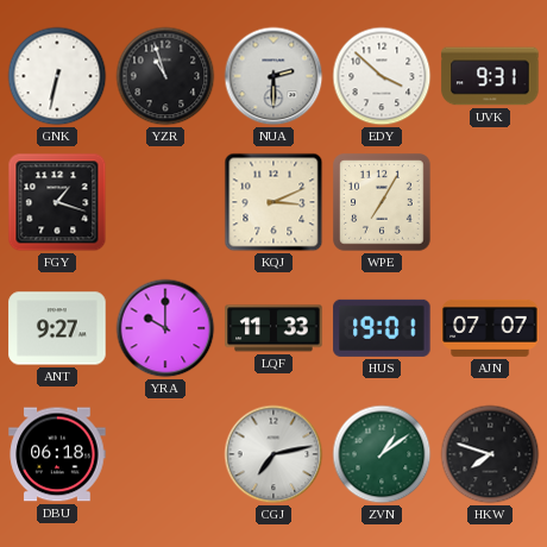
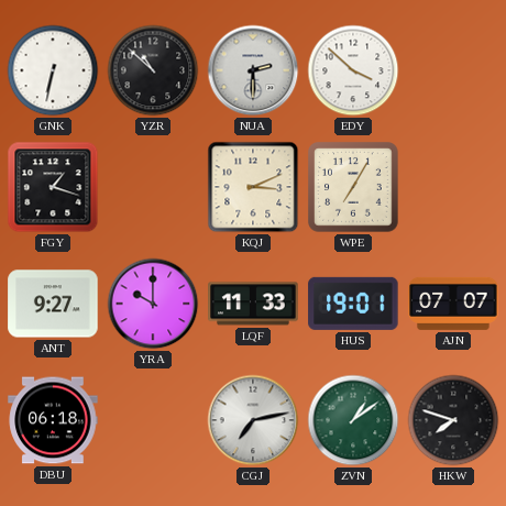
YZR: 10:57 -> 10:52 (153, 70)
UVK: 9:31 -> none (490, 76)
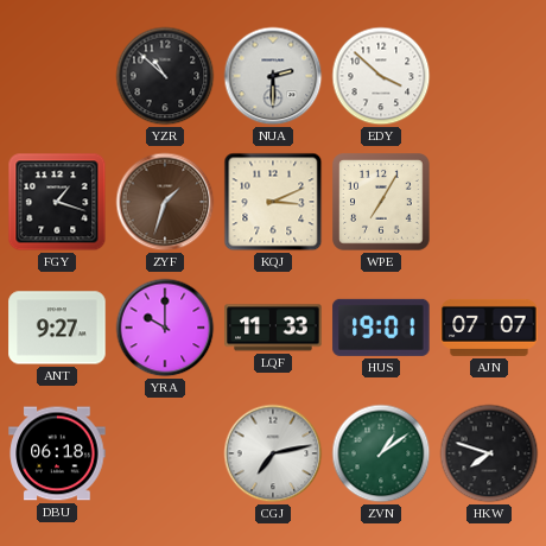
GNK: 6:32 -> none (53, 70)
ZYF: none -> 1:33 (165, 202)
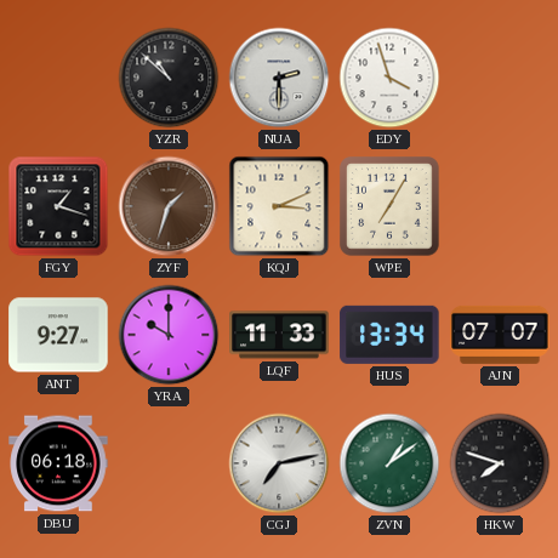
EDY: 3:52 -> 3:57 (389, 78)
HUS: 19:01 -> 13:34 (389, 335)
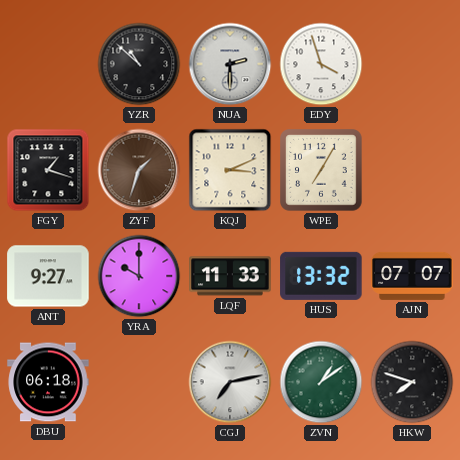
HUS: 13:34 -> 13:32 (321, 276)
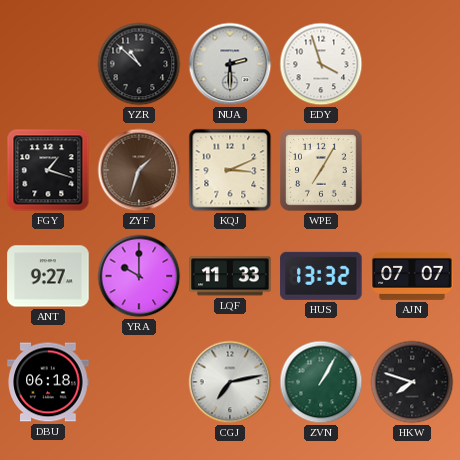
ZVN: 1:09 -> 1:05 (321, 382)
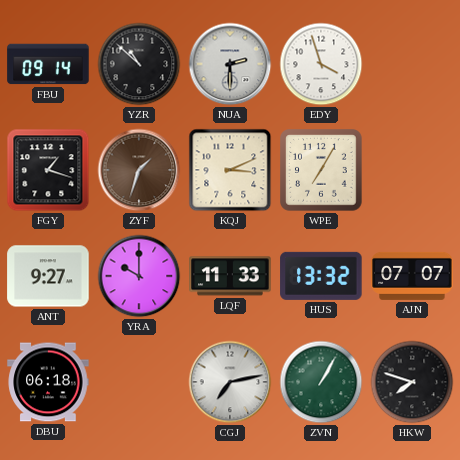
FBU: none -> 09:14 (48, 64)
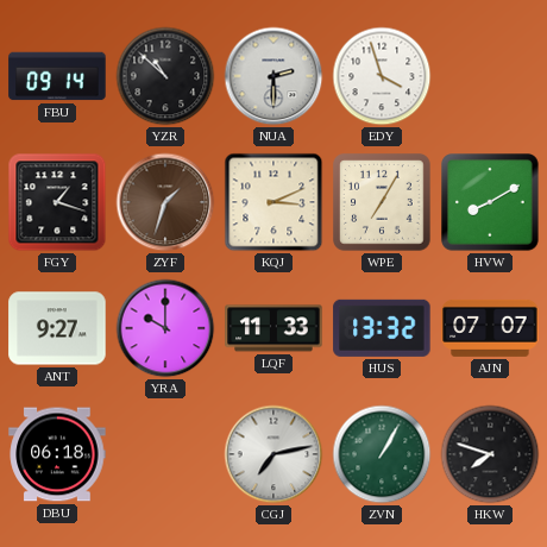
HVW: none -> 8:10 (491, 203)
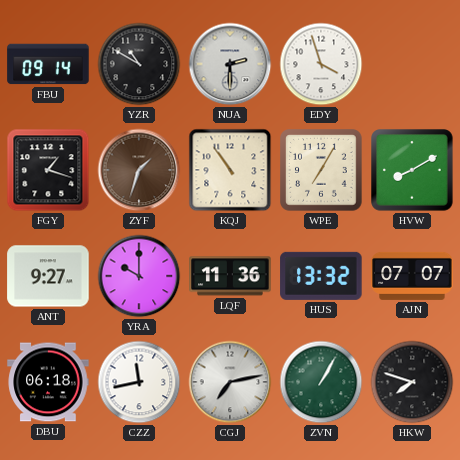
YZR: 10:52 -> 10:50 (139, 64)
KQJ: 3:11 -> 10:54 (230, 170)
LQF: 11:33 -> 11:36 (230, 276)
CZZ: none -> 11:43 (139, 382)
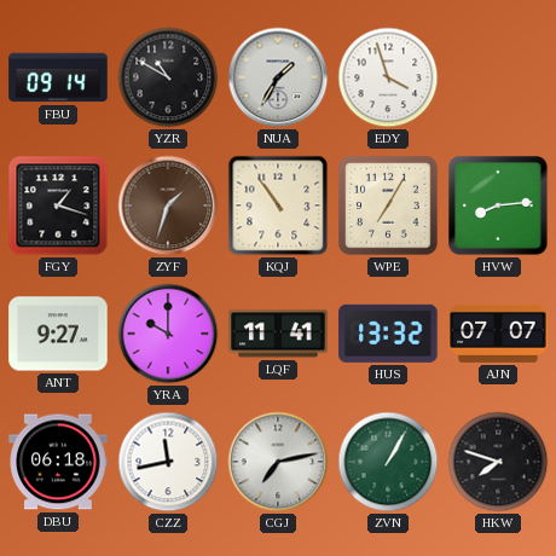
NUA: 2:30 -> 1:35 (278, 77)
HVW: 8:10 -> 8:14 (499, 207)
LQF: 11:36 -> 11:41 (278, 334)
